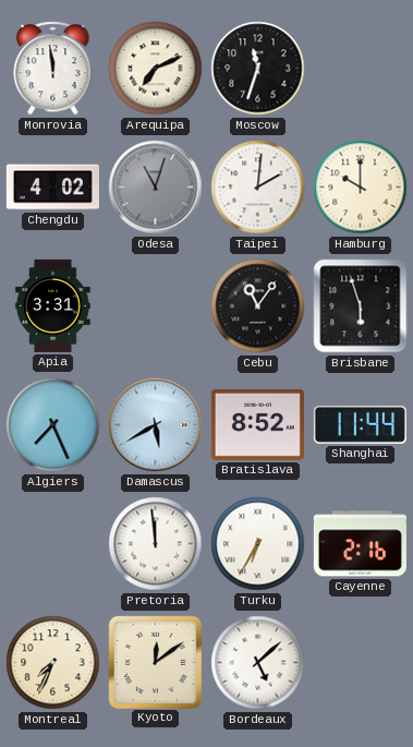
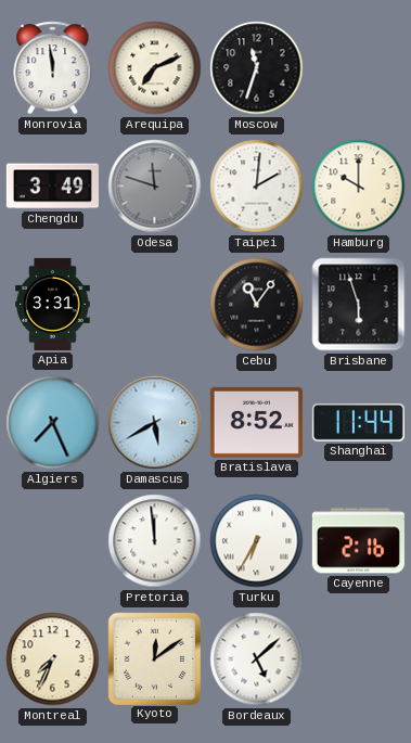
Chengdu: 4:02 -> 3:49 (52, 187)
Odesa: 11:03 -> 11:48 (155, 187)
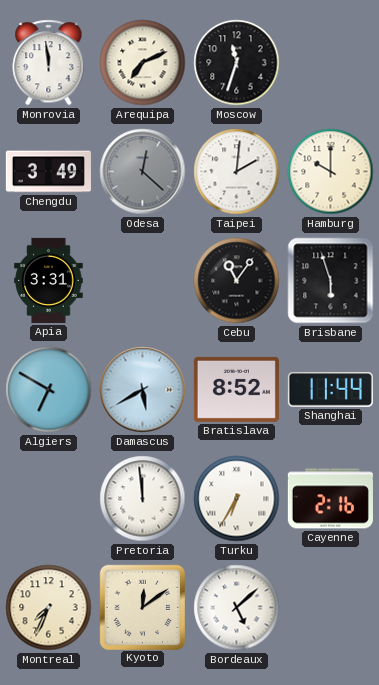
Odesa: 11:48 -> 12:22 (143, 172)
Algiers: 7:26 -> 6:50 (49, 390)
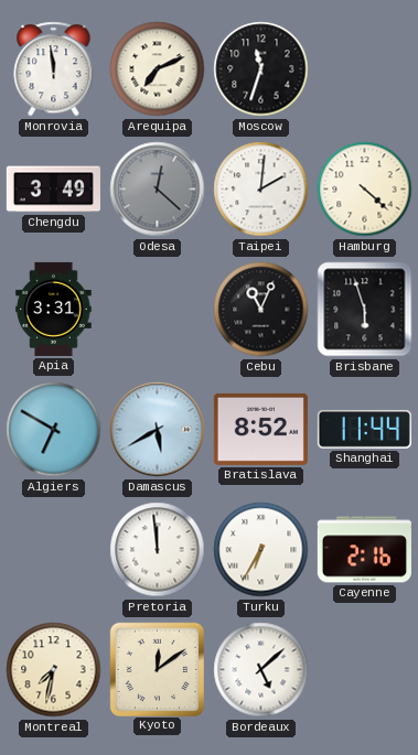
Hamburg: 10:00 -> 4:22 (365, 190)
Cebu: 11:06 -> 11:04 (261, 310)
Montreal: 7:34 -> 7:32 (54, 670)
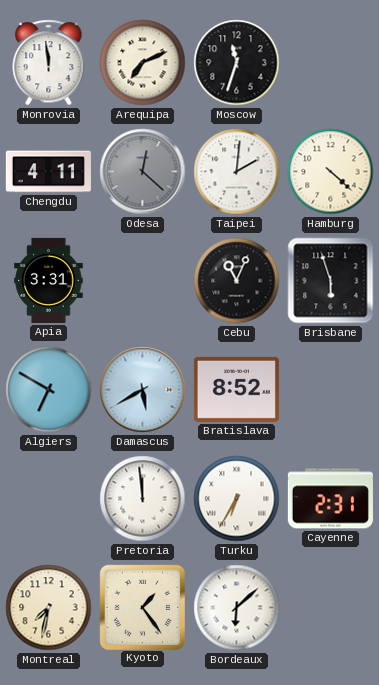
Chengdu: 3:49 -> 4:11 (48, 172)
Shanghai: 11:44 -> none (364, 429)
Cayenne: 2:16 -> 2:31 (330, 499)
Kyoto: 12:09 -> 1:24 (142, 607)
Bordeaux: 5:08 -> 6:08 (237, 608)
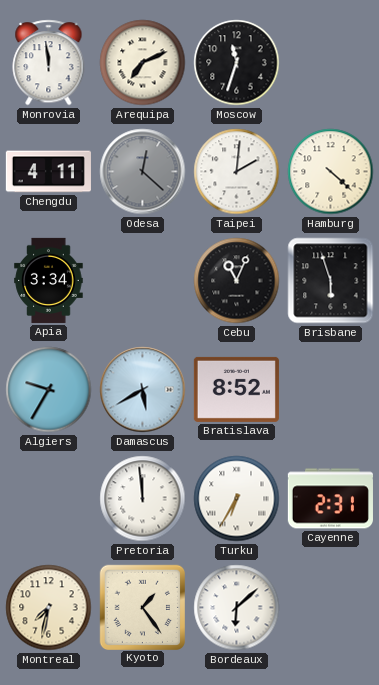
Apia: 3:31 -> 3:34 (49, 280)
Algiers: 6:50 -> 9:35 (49, 390)
